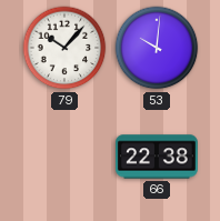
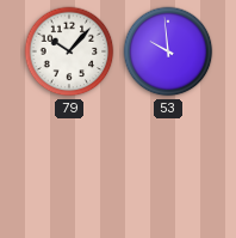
53: 10:01 -> 9:59 (168, 51)
66: 22:38 -> none (158, 157)
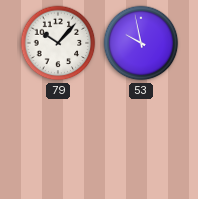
53: 9:59 -> 9:58 (141, 43)
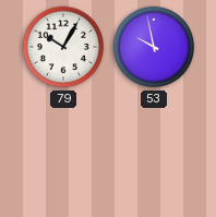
79: 10:07 -> 10:05 (63, 47)
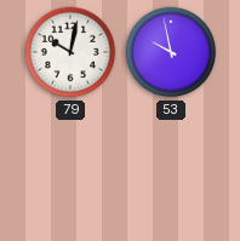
79: 10:05 -> 10:02 (70, 52)
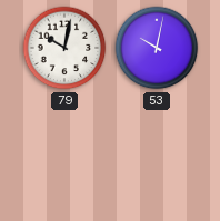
53: 9:58 -> 10:02 (157, 48)
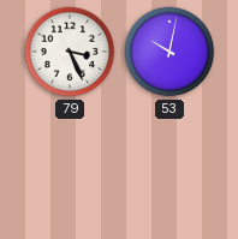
79: 10:02 -> 3:26 (70, 52)
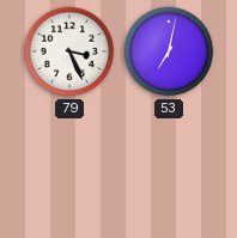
53: 10:02 -> 7:02 (169, 51)
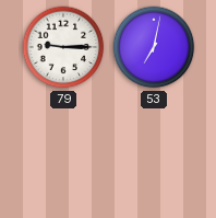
79: 3:26 -> 9:15 (63, 47)
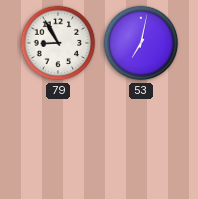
79: 9:15 -> 8:55 (58, 43)
